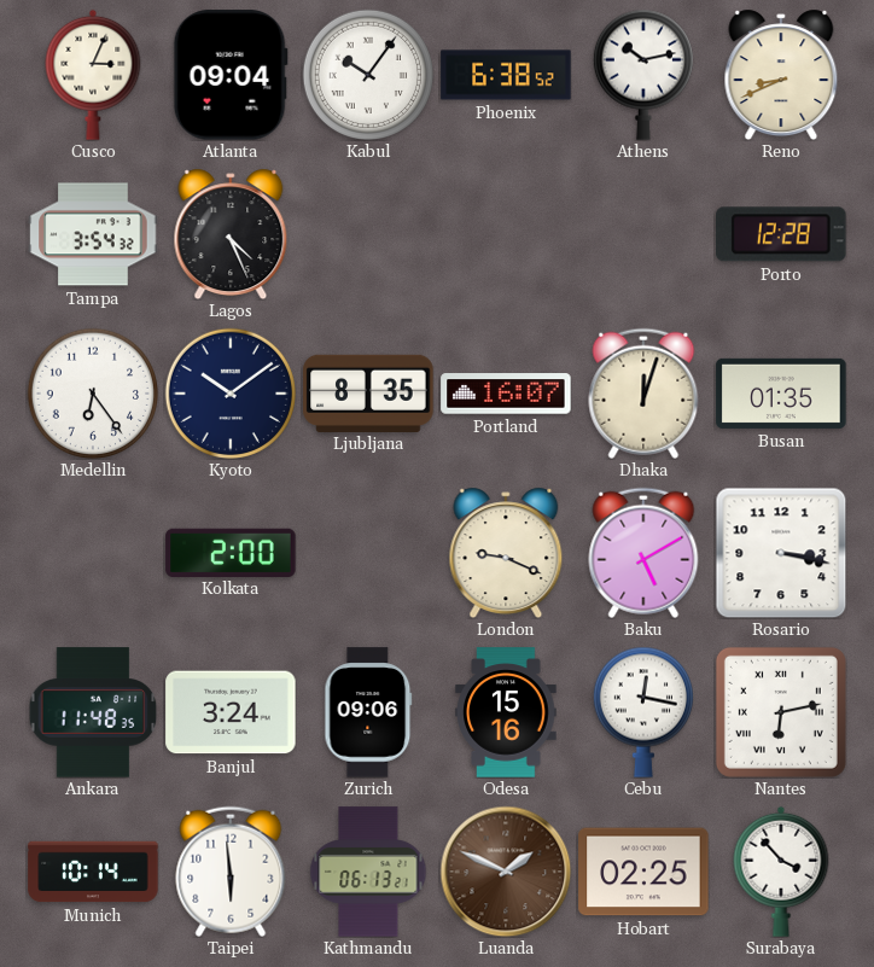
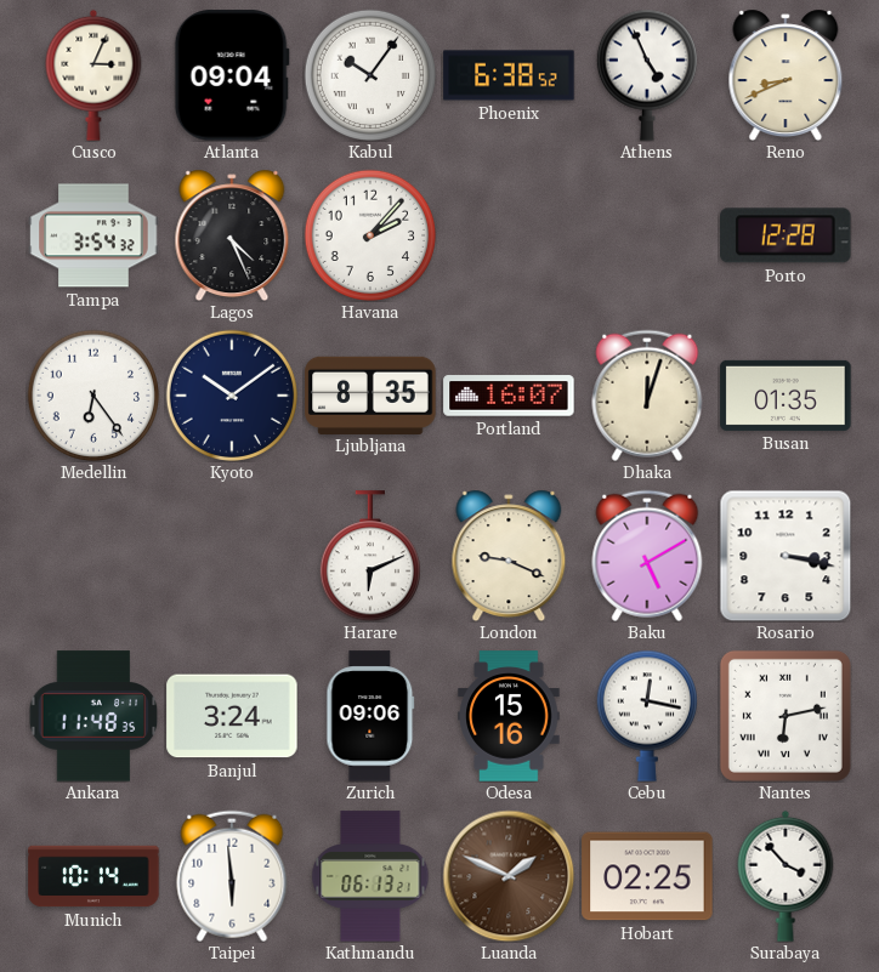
Athens: 10:13 -> 4:56 (647, 75)
Havana: none -> 2:07 (369, 234)
Kolkata: 2:00 -> none (231, 552)
Harare: none -> 6:11 (370, 556)
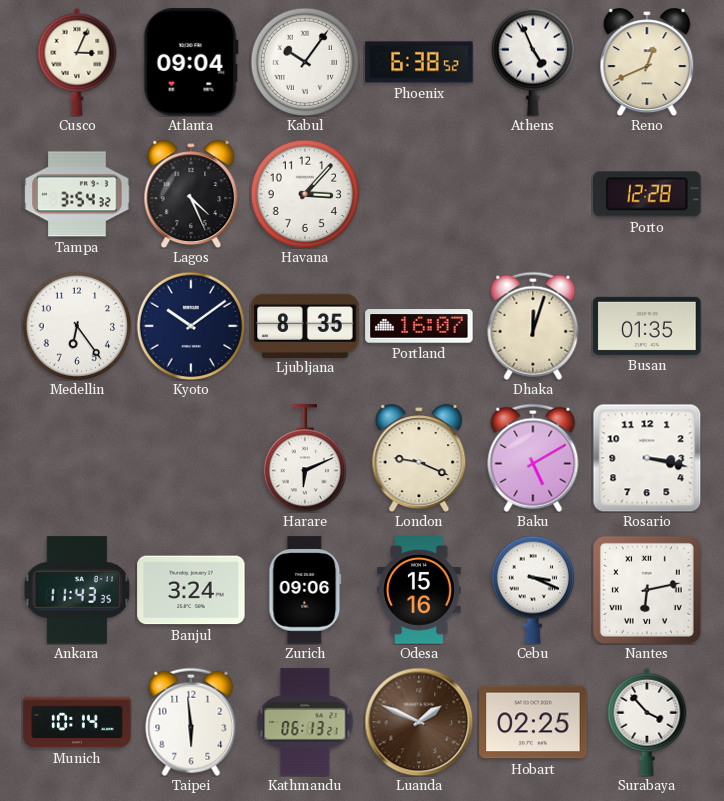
Reno: 8:41 -> 12:41 (647, 62)
Havana: 2:07 -> 3:07 (304, 193)
Ankara: 11:48 -> 11:43 (77, 590)
Cebu: 12:17 -> 3:19 (533, 590)
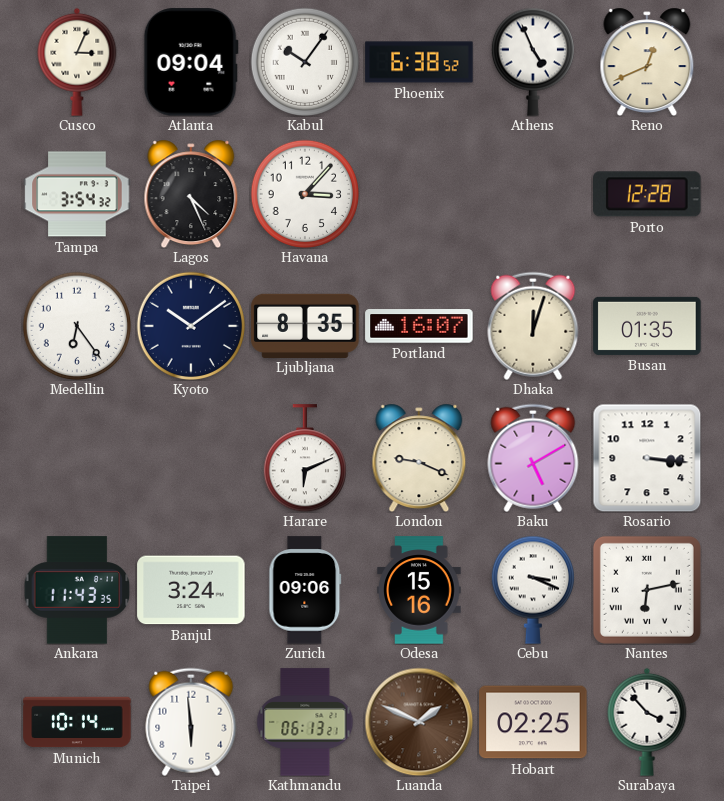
Rosario: 3:17 -> 3:16 (647, 458)
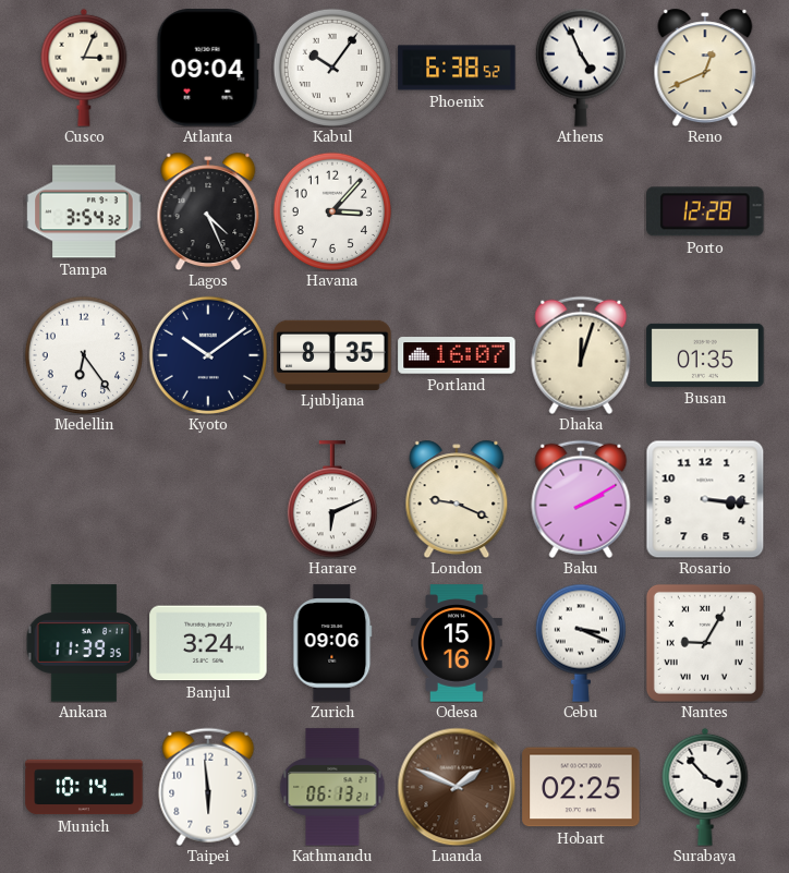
Baku: 5:10 -> 2:10 (581, 499)
Ankara: 11:43 -> 11:39 (84, 643)
Nantes: 6:13 -> 9:05 (705, 643)
